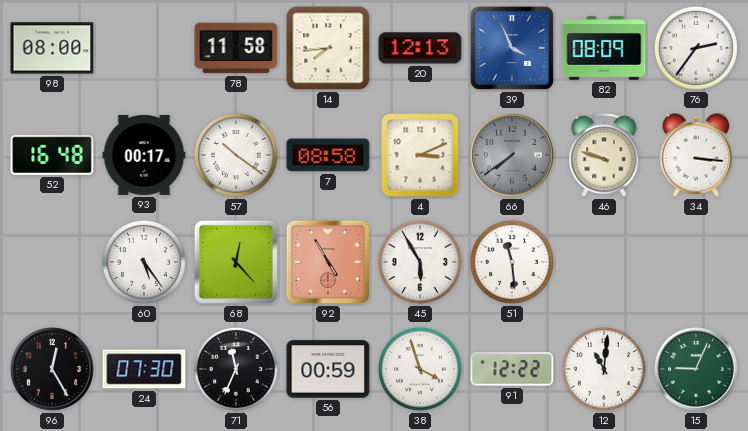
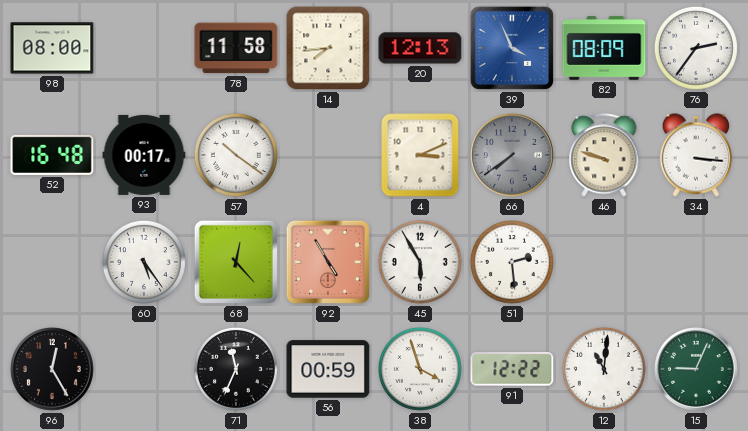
7: 08:58 -> none (328, 155)
51: 11:29 -> 2:29 (512, 262)
24: 07:30 -> none (144, 369)
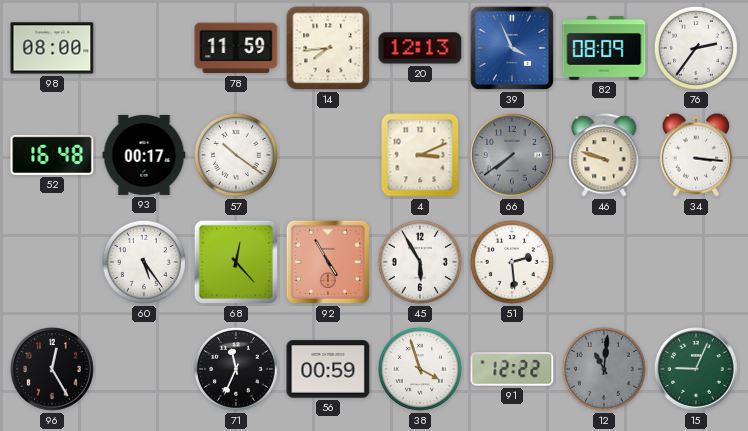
78: 11:58 -> 11:59 (236, 48)
12 dial: white -> grey (604, 369)
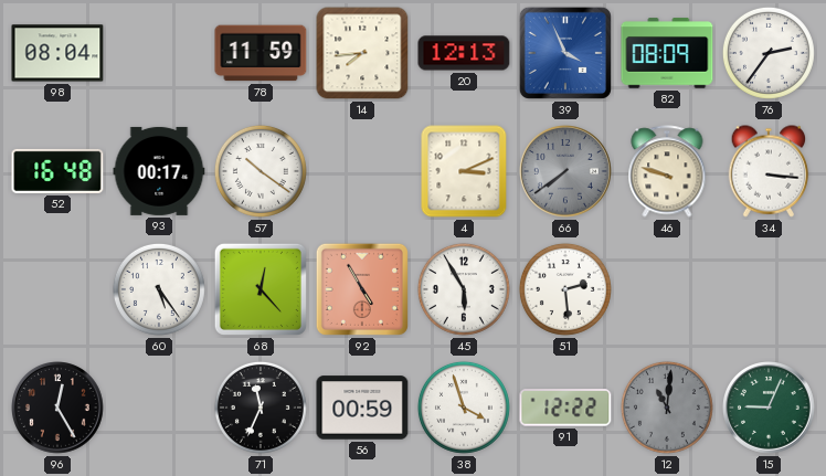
98: 08:00 -> 08:04 (57, 53)
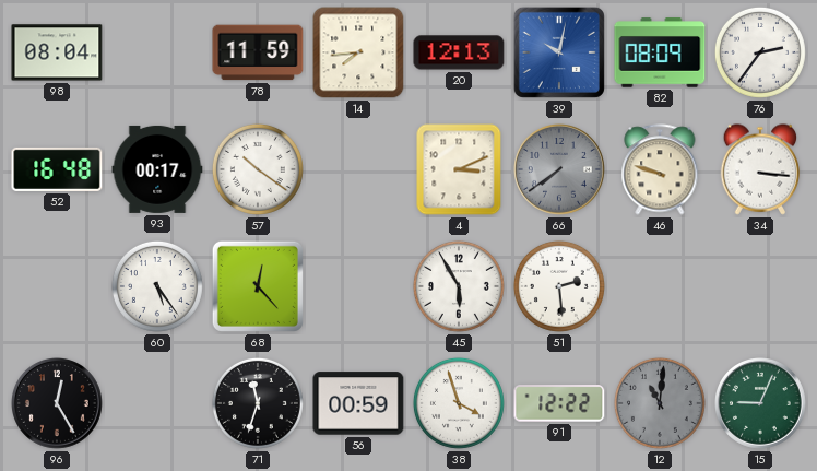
39: 3:56 -> 10:02 (559, 52)
92: 4:55 -> none (362, 289)
71: 11:34 -> 11:33 (258, 403)
